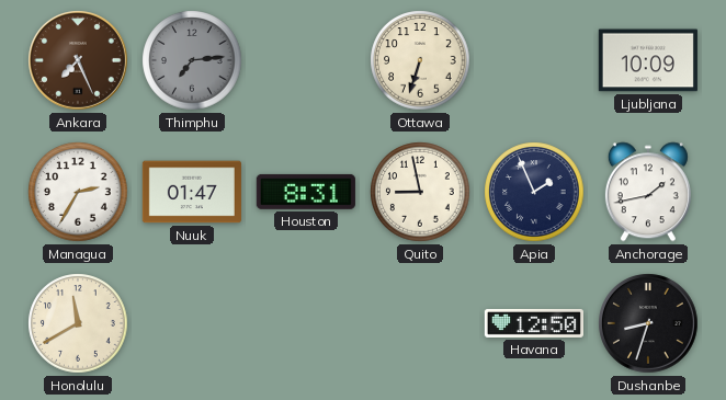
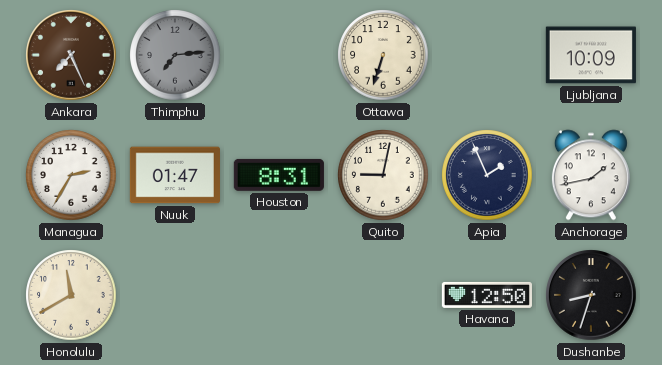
Quito: 8:58 -> 9:02 (383, 175)
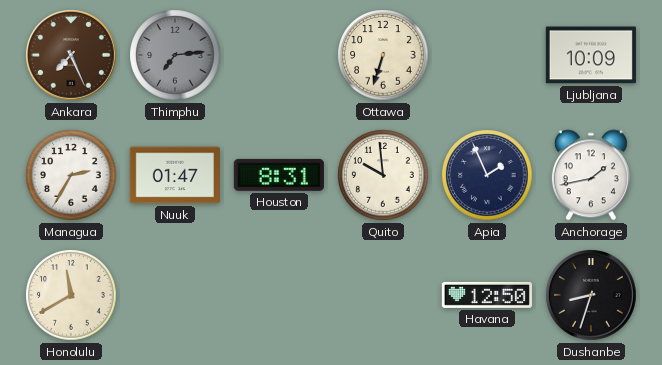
Quito: 9:02 -> 9:59 (383, 175)
